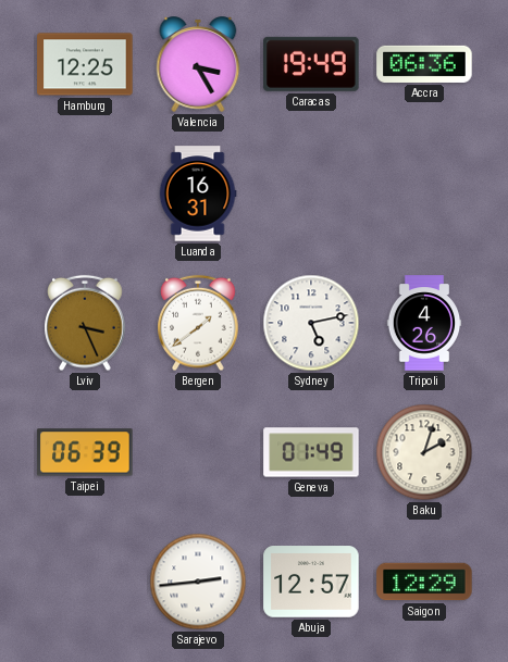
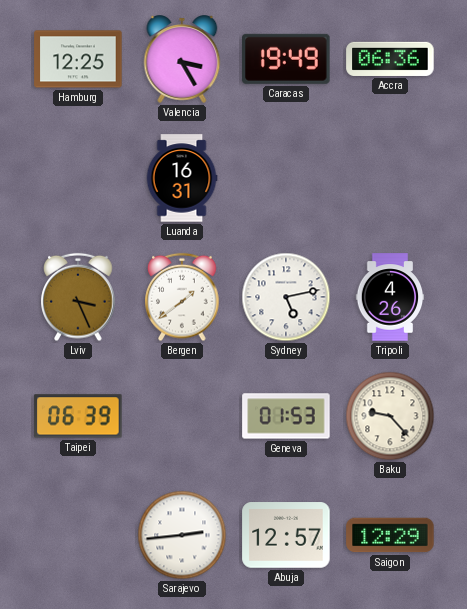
Geneva: 01:49 -> 01:53 (286, 416)
Baku: 2:03 -> 9:23 (390, 416)
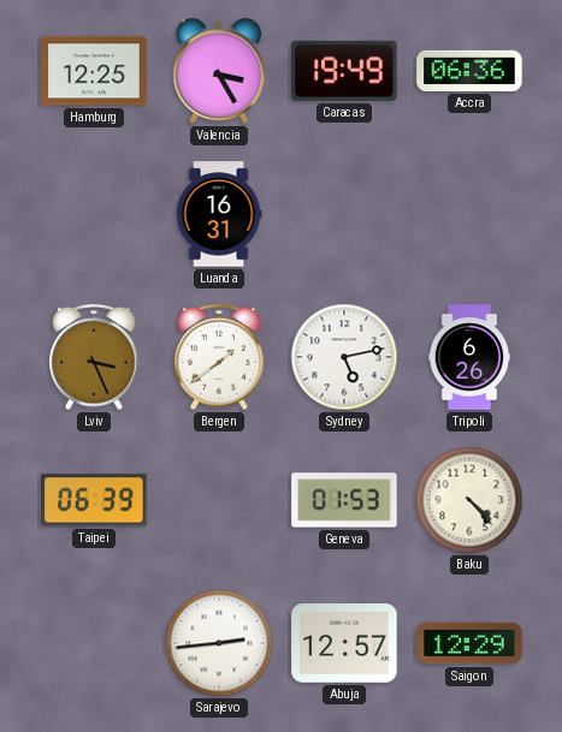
Tripoli: 4:26 -> 6:26 (469, 357)
Baku: 9:23 -> 4:23 (469, 500)
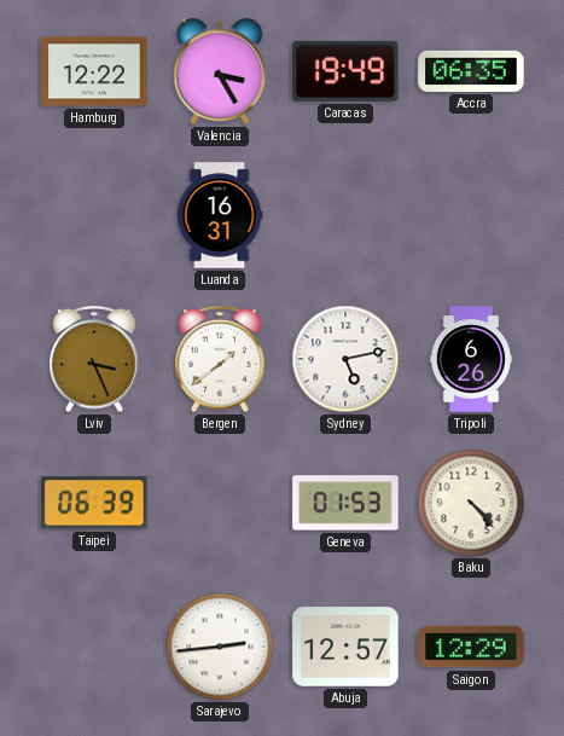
Hamburg: 12:25 -> 12:22 (94, 71)
Accra: 06:36 -> 06:35 (471, 71)
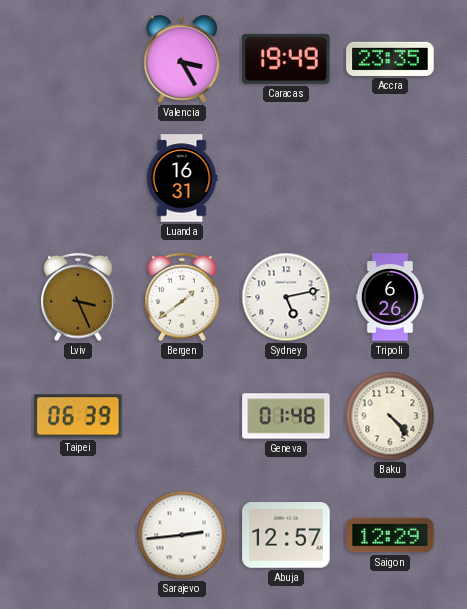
Hamburg: 12:22 -> none (94, 71)
Accra: 06:35 -> 23:35 (390, 59)
Geneva: 01:53 -> 01:48 (286, 416)
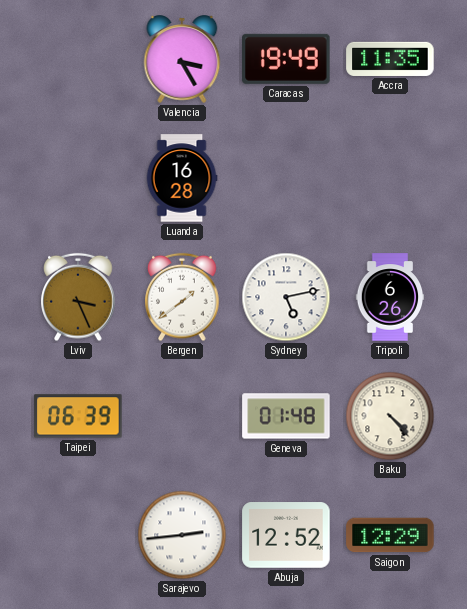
Accra: 23:35 -> 11:35 (390, 59)
Luanda: 16:31 -> 16:28 (182, 178)
Abuja: 12:57 -> 12:52 (286, 535)
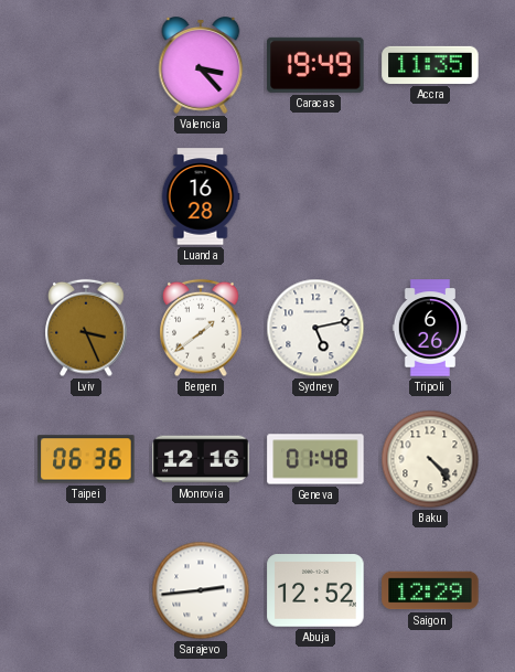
Valencia: 3:25 -> 3:23 (201, 65)
Taipei: 06:39 -> 06:36 (86, 459)
Monrovia: none -> 12:16 (201, 459)
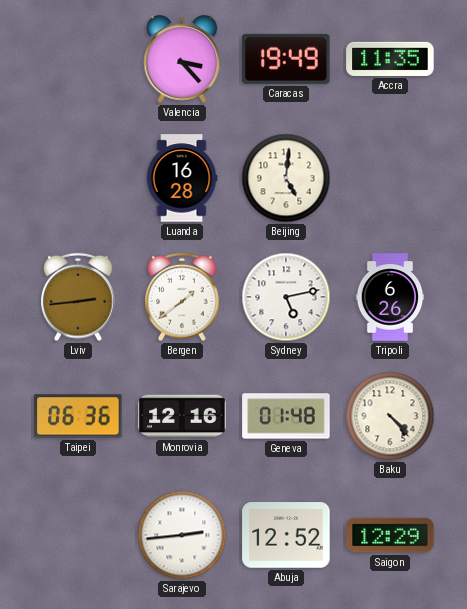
Beijing: none -> 5:01 (286, 178)
Lviv: 3:26 -> 2:44 (78, 297)
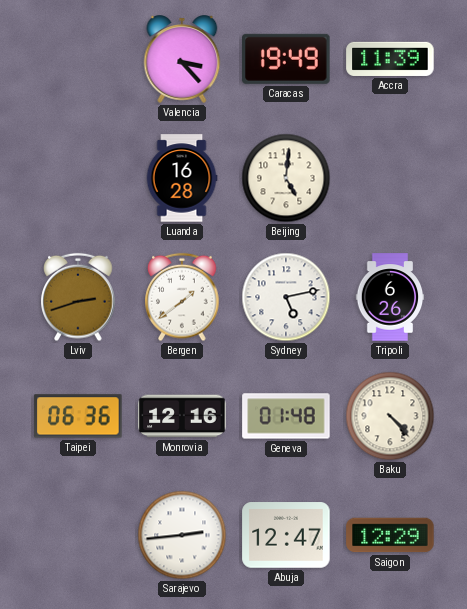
Accra: 11:35 -> 11:39 (390, 59)
Lviv: 2:44 -> 2:42 (78, 297)
Abuja: 12:52 -> 12:47 (286, 535)
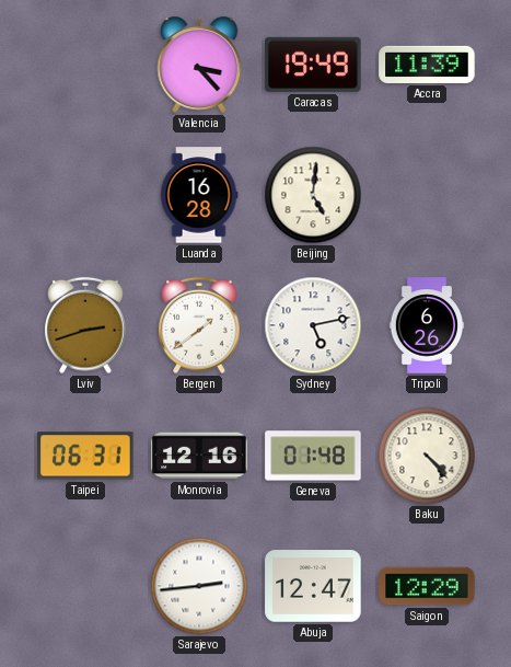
Taipei: 06:36 -> 06:31 (85, 456)
